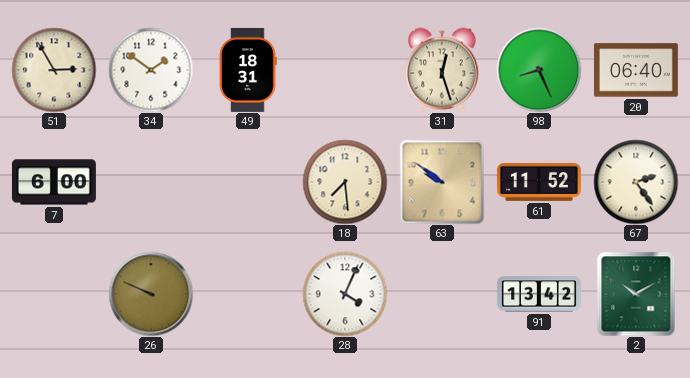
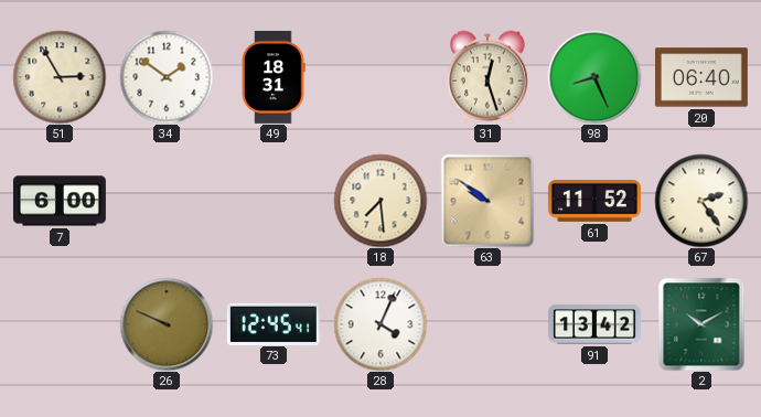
73: none -> 12:45 (274, 323)
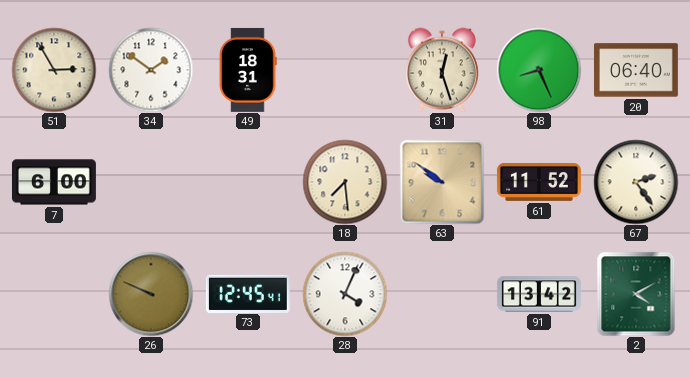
2: 10:10 -> 4:10 (636, 294)
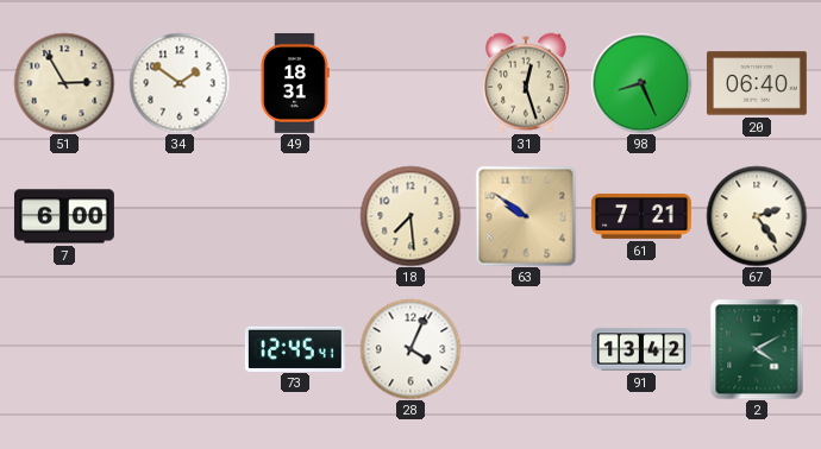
61: 11:52 -> 7:21 (641, 216)
26: 9:49 -> none (151, 294)
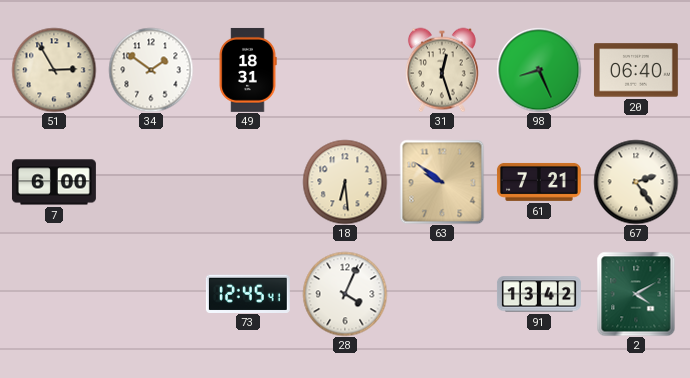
18: 7:29 -> 6:29 (345, 182)
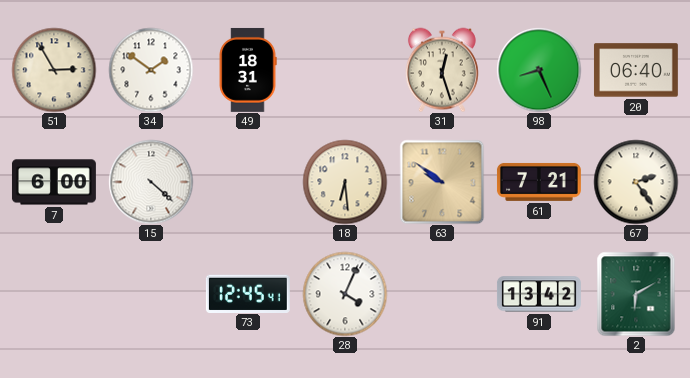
15: none -> 4:22 (151, 182)
2: 4:10 -> 6:10 (636, 294)
